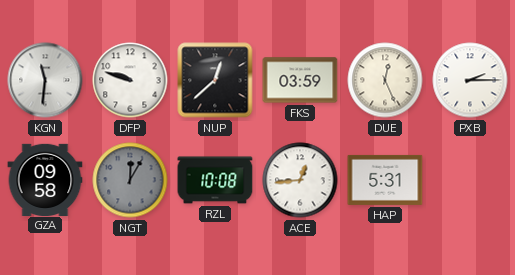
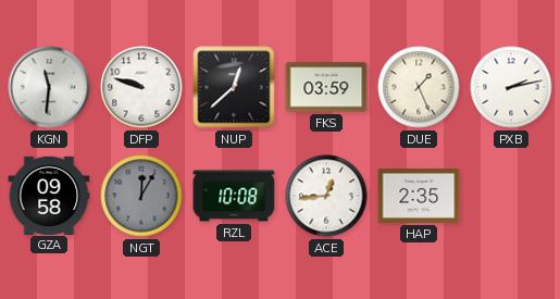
DUE: 12:26 -> 1:26 (419, 87)
PXB: 2:15 -> 2:13 (511, 87)
HAP: 5:31 -> 2:35 (419, 196)
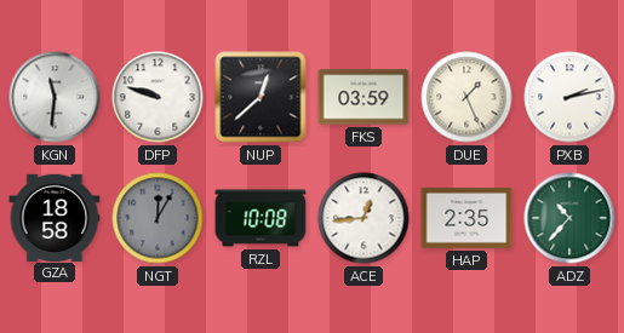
GZA: 09:58 -> 18:58 (55, 217)
ADZ: none -> 10:37 (569, 218)
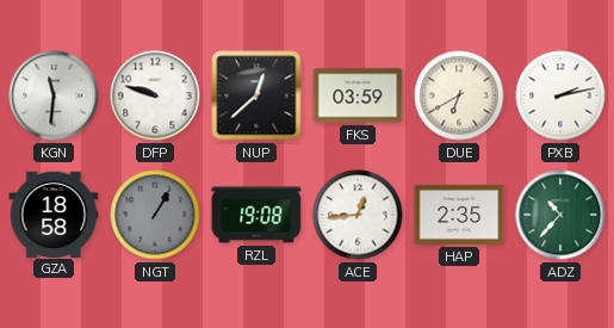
DUE: 1:26 -> 6:40 (459, 95)
NGT: 12:05 -> 1:05 (155, 215)
RZL: 10:08 -> 19:08 (256, 215)
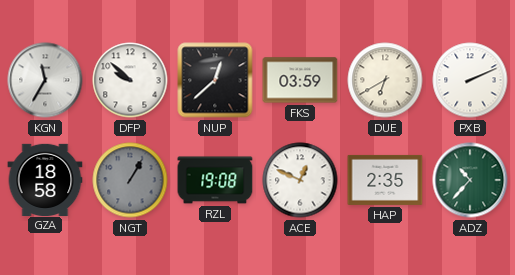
KGN: 11:31 -> 11:35 (45, 80)
DFP: 9:48 -> 9:52 (130, 80)
PXB: 2:13 -> 2:11 (470, 80)
ACE: 12:44 -> 12:49 (300, 180)
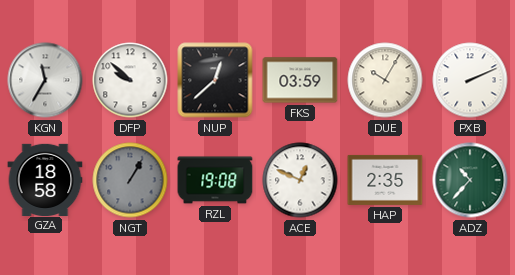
DUE: 6:40 -> 10:05 (385, 80)
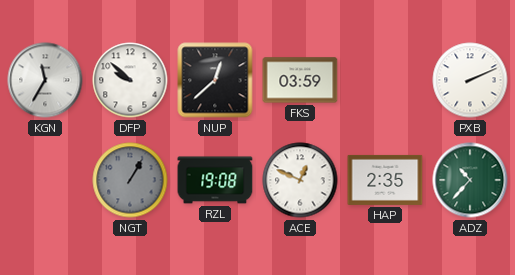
DUE: 10:05 -> none (385, 80)
GZA: 18:58 -> none (45, 179)
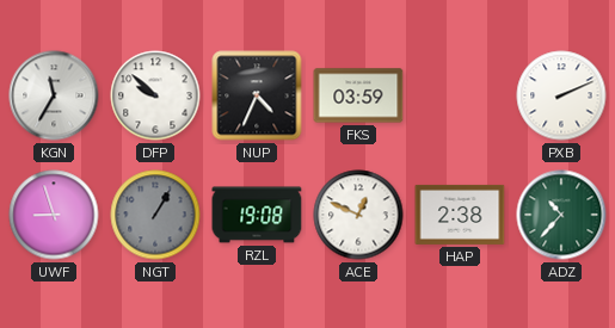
NUP: 12:38 -> 4:34 (257, 95)
UWF: none -> 8:57 (54, 215)
HAP: 2:35 -> 2:38 (460, 215)
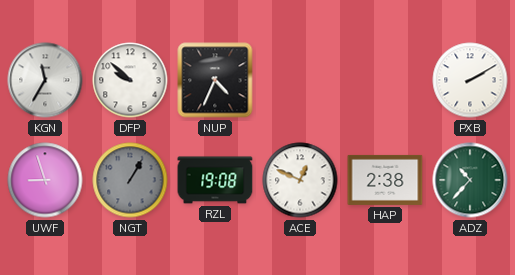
FKS: 03:59 -> none (358, 95)
PXB: 2:11 -> 2:10 (470, 80)
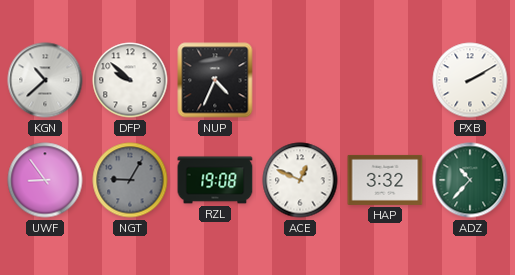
KGN: 11:35 -> 10:38 (45, 80)
UWF: 8:57 -> 8:54 (45, 180)
NGT: 1:05 -> 9:05 (130, 180)
HAP: 2:38 -> 3:32 (385, 180)
